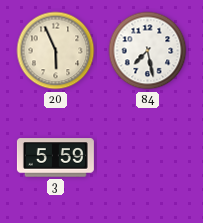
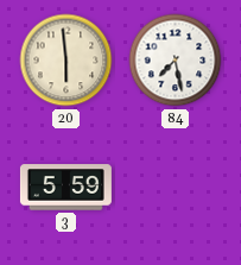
20: 5:56 -> 5:59 (66, 61)
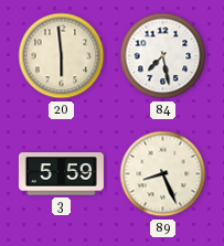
89: none -> 8:26 (163, 174)
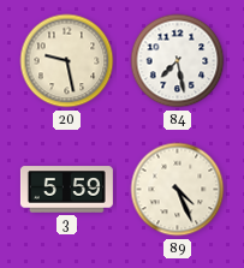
20: 5:59 -> 9:28 (67, 61)
89: 8:26 -> 4:26 (178, 190)
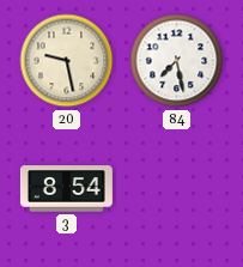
3: 5:59 -> 8:54 (66, 189)
89: 4:26 -> none (178, 190)
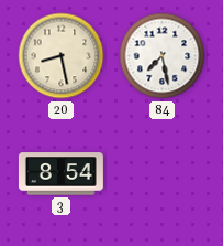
20: 9:28 -> 8:28 (62, 56)
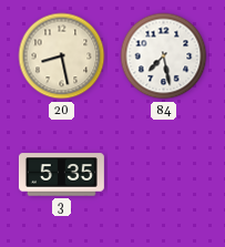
3: 8:54 -> 5:35 (61, 175)
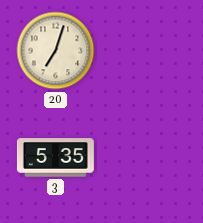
20: 8:28 -> 7:03 (56, 51)
84: 7:28 -> none (164, 56)
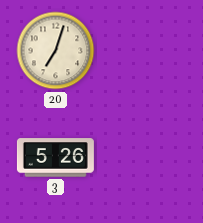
3: 5:35 -> 5:26 (55, 158)
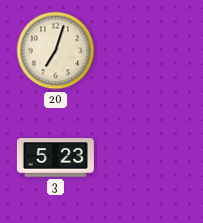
3: 5:26 -> 5:23 (55, 158)
